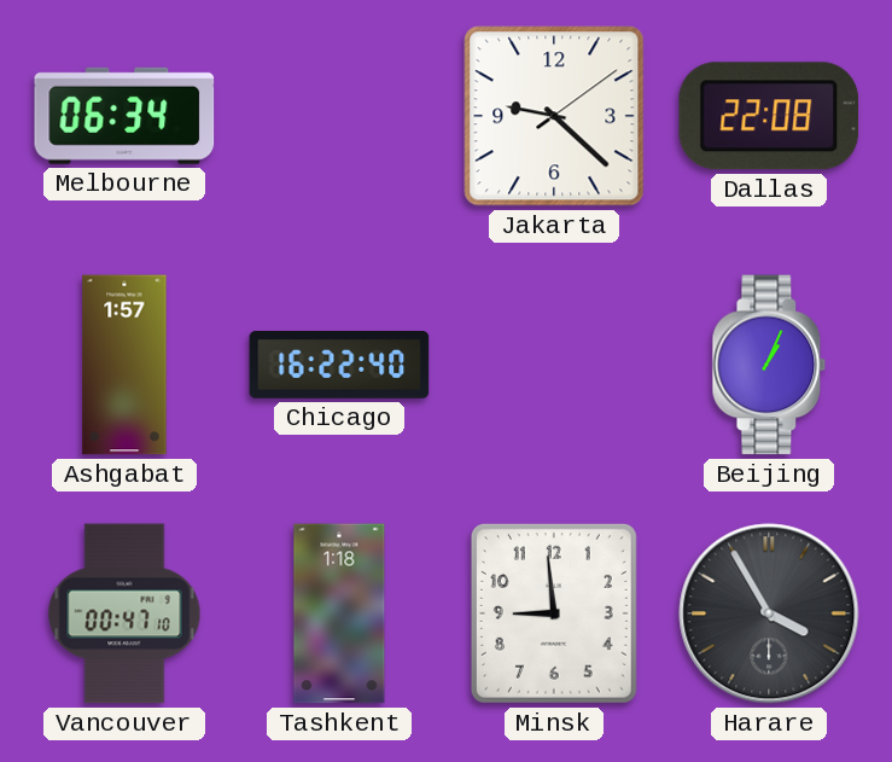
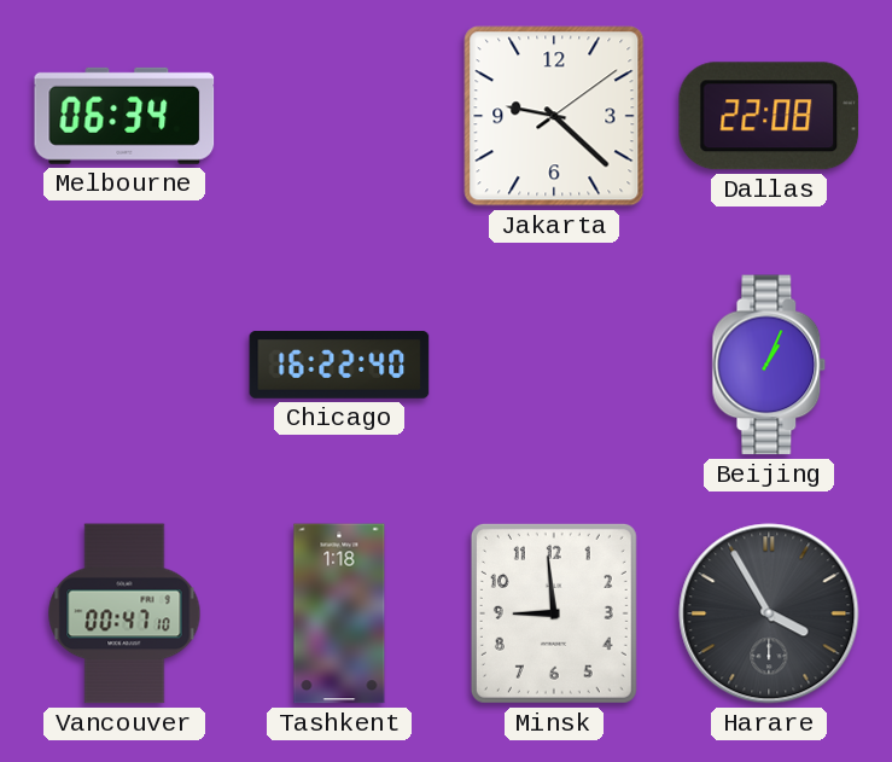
Ashgabat: 1:57 -> none (124, 365)
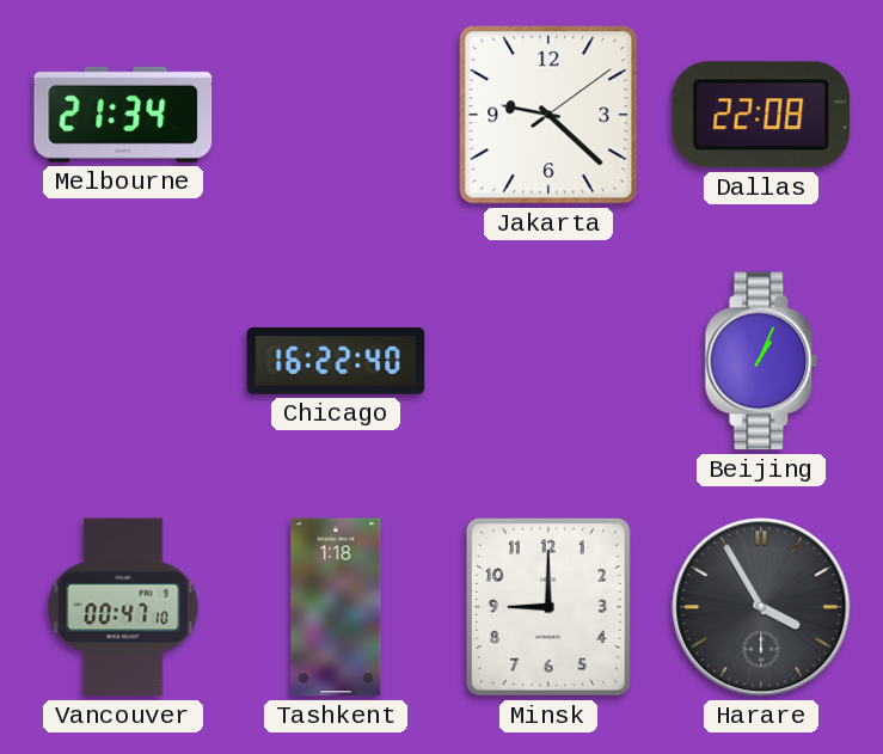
Melbourne: 06:34 -> 21:34 (123, 115)
Minsk: 8:59 -> 9:00 (548, 607)
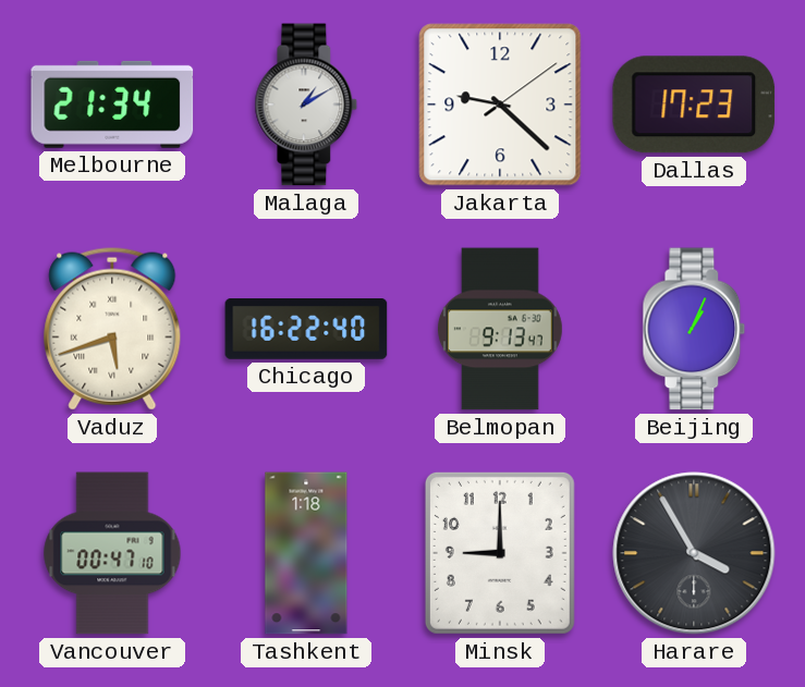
Malaga: none -> 1:10 (306, 105)
Dallas: 22:08 -> 17:23 (694, 105)
Vaduz: none -> 5:42 (112, 329)
Belmopan: none -> 9:13 (501, 329)
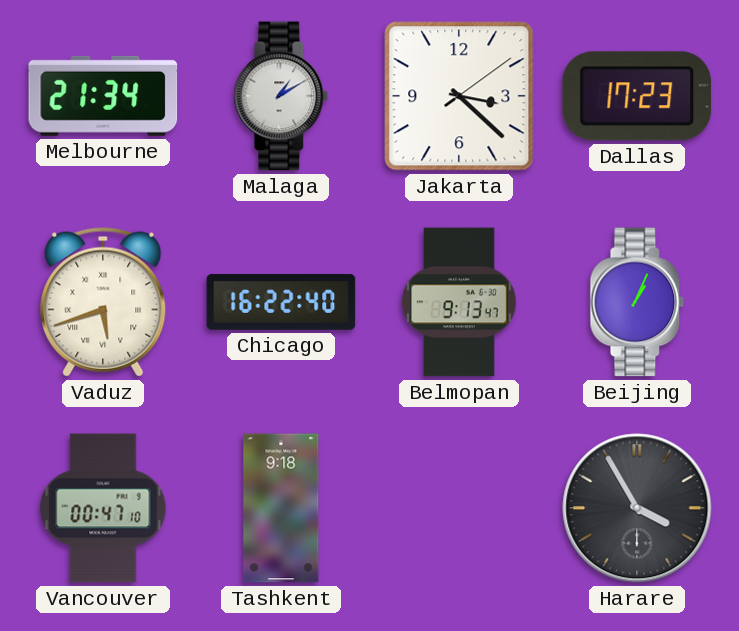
Jakarta: 9:22 -> 3:22 (459, 96)
Tashkent: 1:18 -> 9:18 (281, 508)
Minsk: 9:00 -> none (500, 553)
